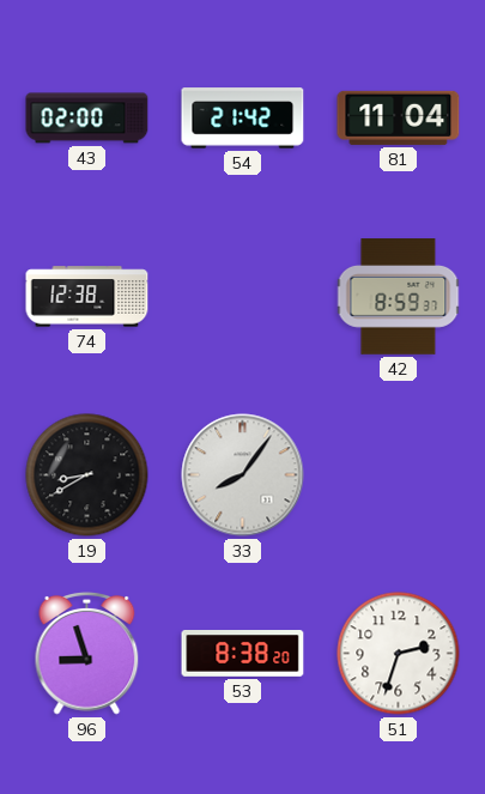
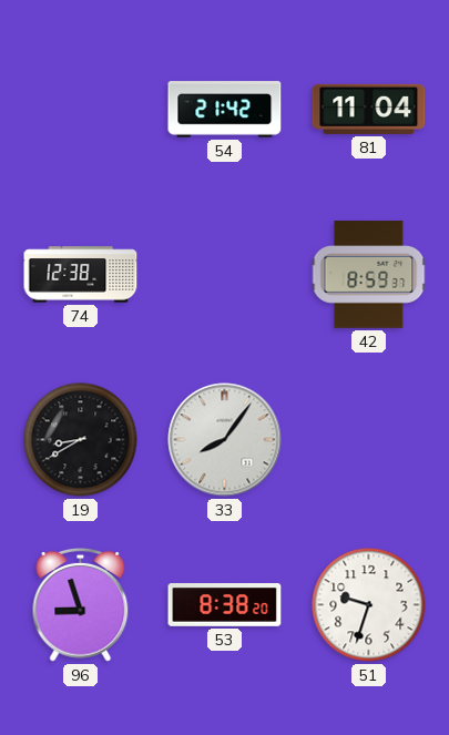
43: 02:00 -> none (87, 119)
51: 2:33 -> 9:33 (369, 605)
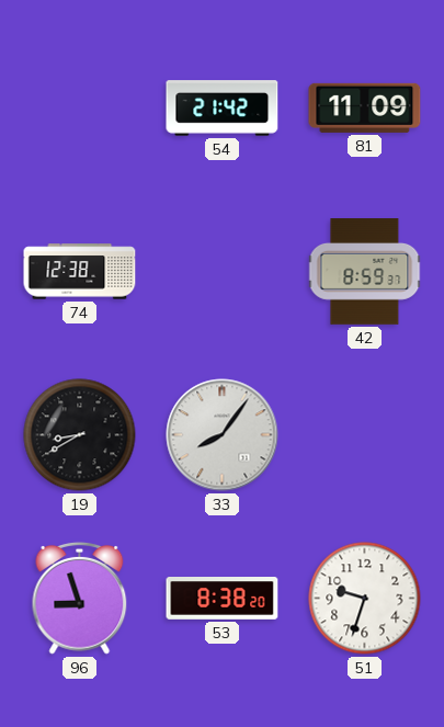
81: 11:04 -> 11:09 (365, 107)
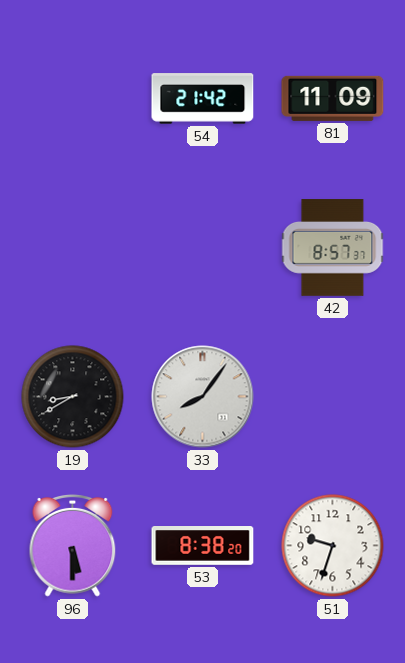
74: 12:38 -> none (80, 272)
42: 8:59 -> 8:57 (333, 248)
96: 8:57 -> 5:30 (73, 545)
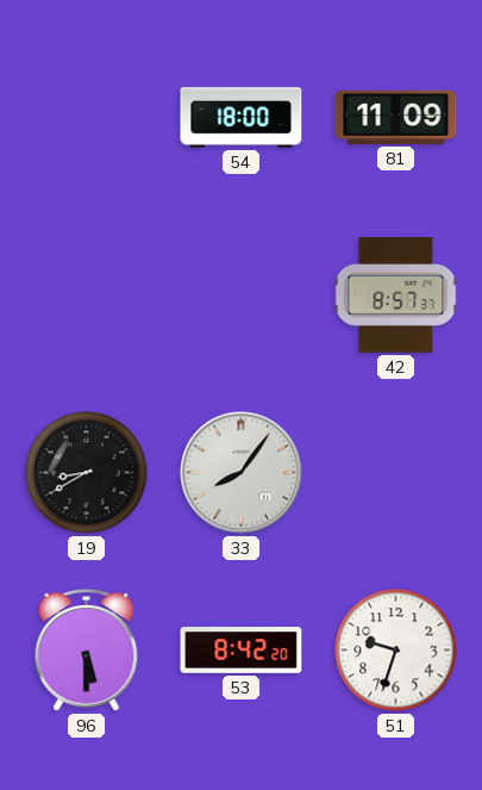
54: 21:42 -> 18:00 (242, 118)
53: 8:38 -> 8:42 (242, 651)
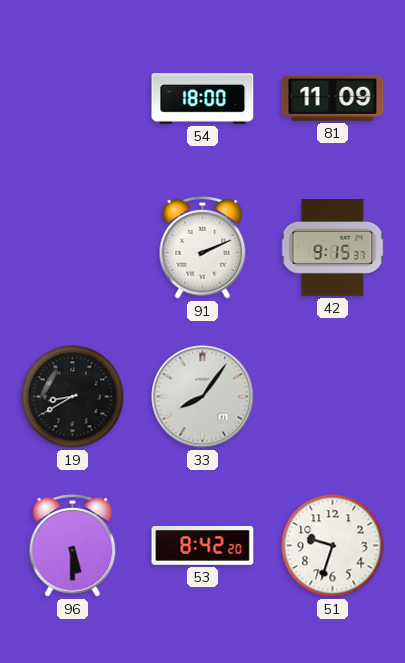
91: none -> 2:11 (203, 247)
42: 8:57 -> 9:15 (333, 248)
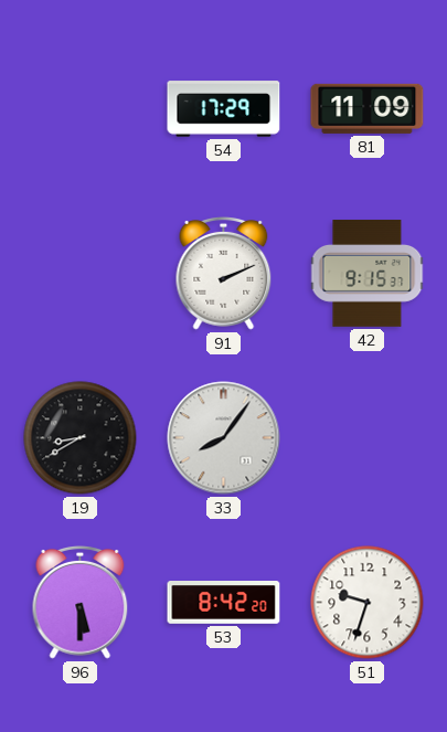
54: 18:00 -> 17:29 (224, 109)
